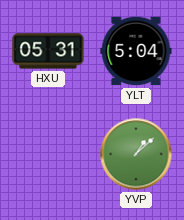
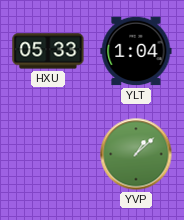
HXU: 05:31 -> 05:33 (48, 51)
YLT: 5:04 -> 1:04 (136, 51)
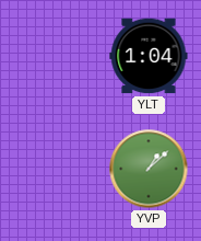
HXU: 05:33 -> none (48, 51)
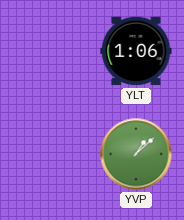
YLT: 1:04 -> 1:06 (136, 51)
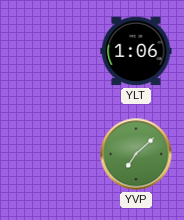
YVP: 1:08 -> 7:08 (136, 154)
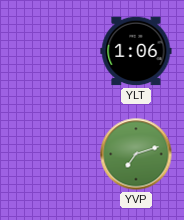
YVP: 7:08 -> 7:12 (136, 154)
